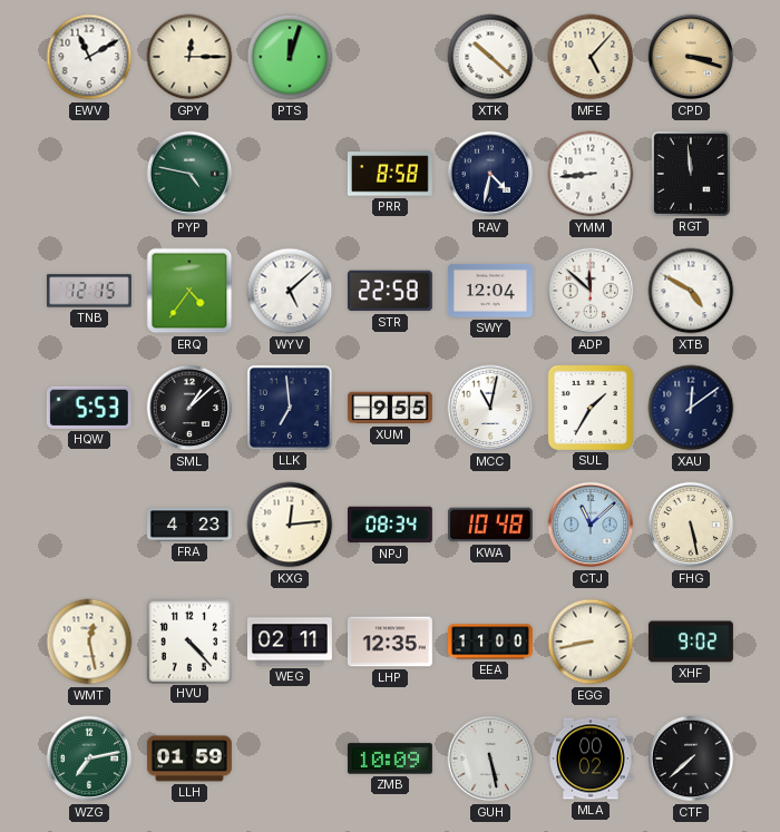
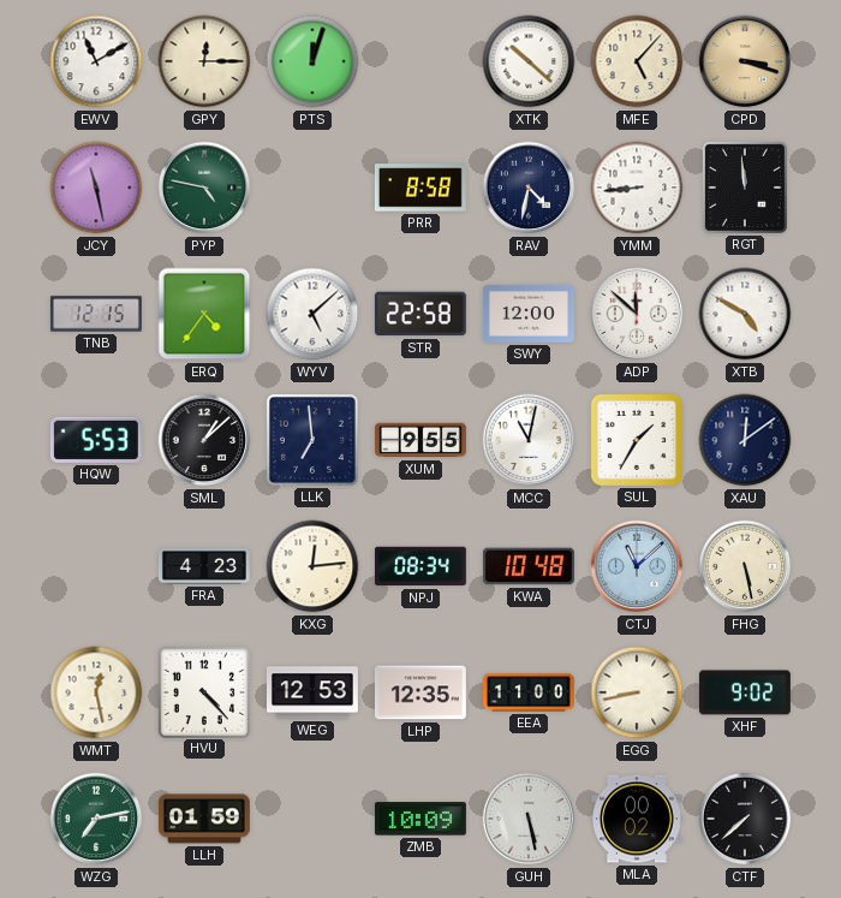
JCY: none -> 11:28 (96, 188)
SWY: 12:04 -> 12:00 (529, 314)
WEG: 02:11 -> 12:53 (312, 692)
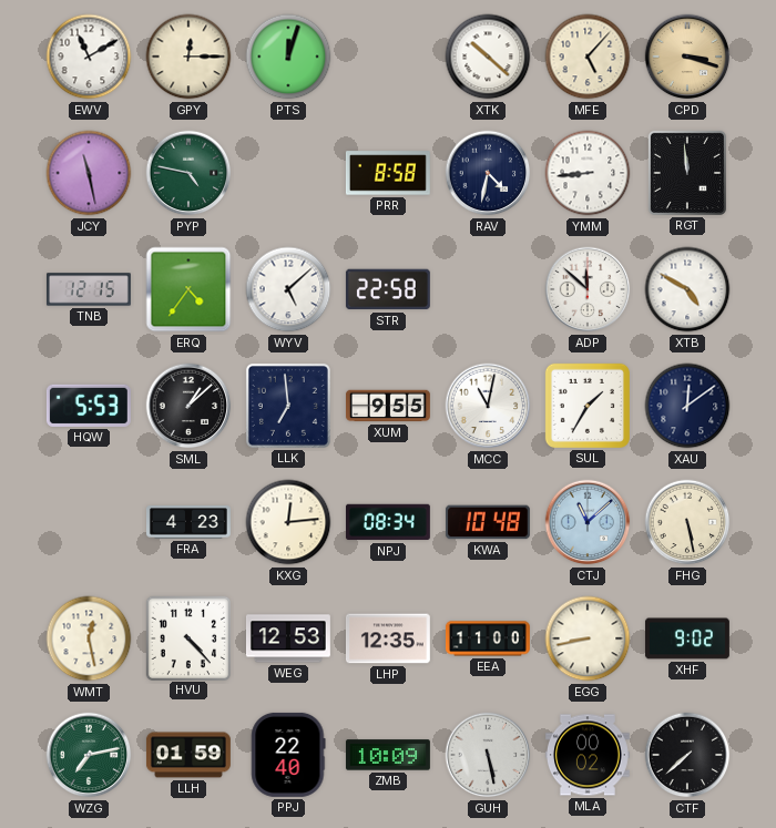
SWY: 12:00 -> none (529, 314)
PPJ: none -> 22:40 (288, 755)
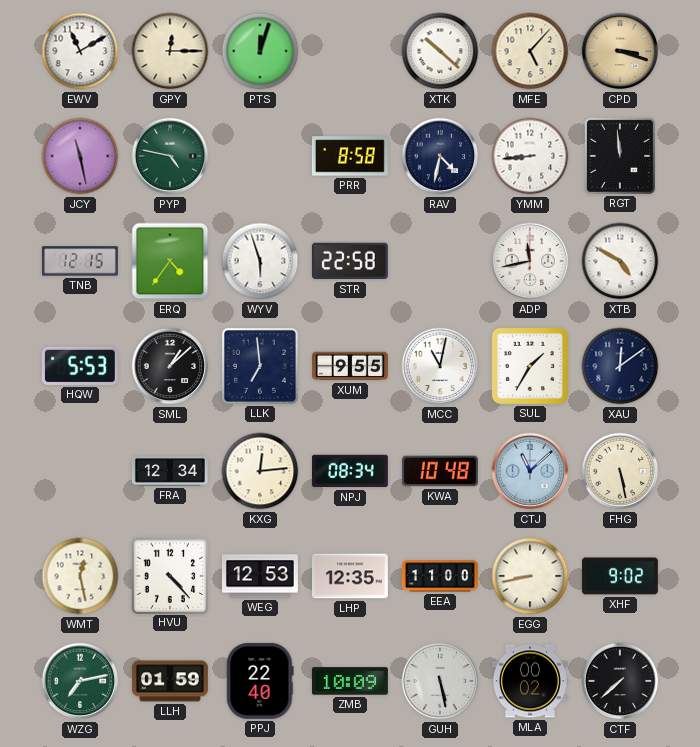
WYV: 5:08 -> 5:57 (260, 261)
ADP: 11:52 -> 11:43 (530, 261)
FRA: 4:23 -> 12:34 (171, 471)
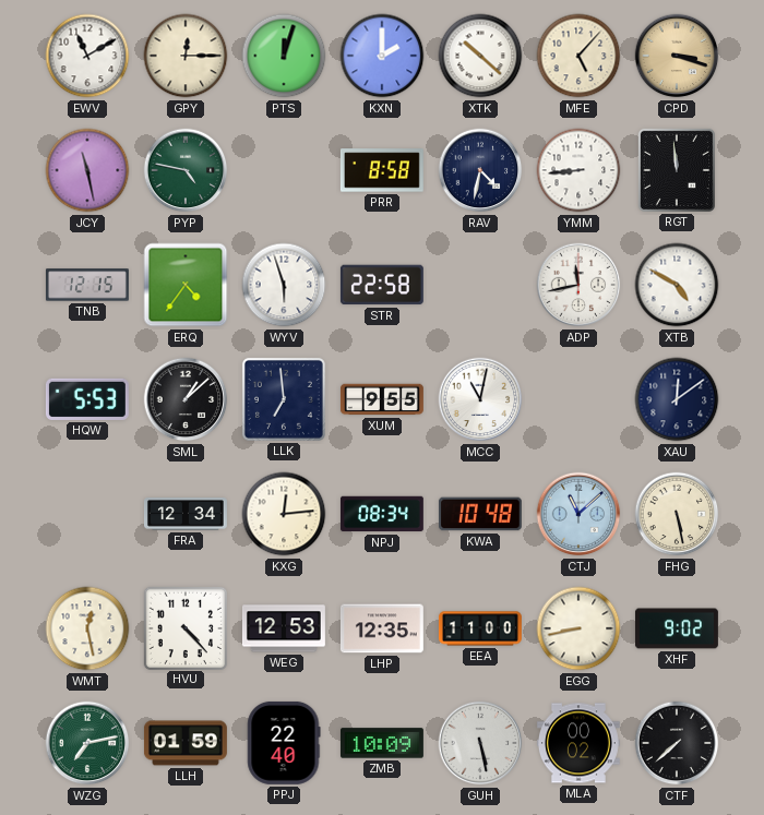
KXN: none -> 2:00 (382, 56)
SUL: 1:35 -> none (530, 366)
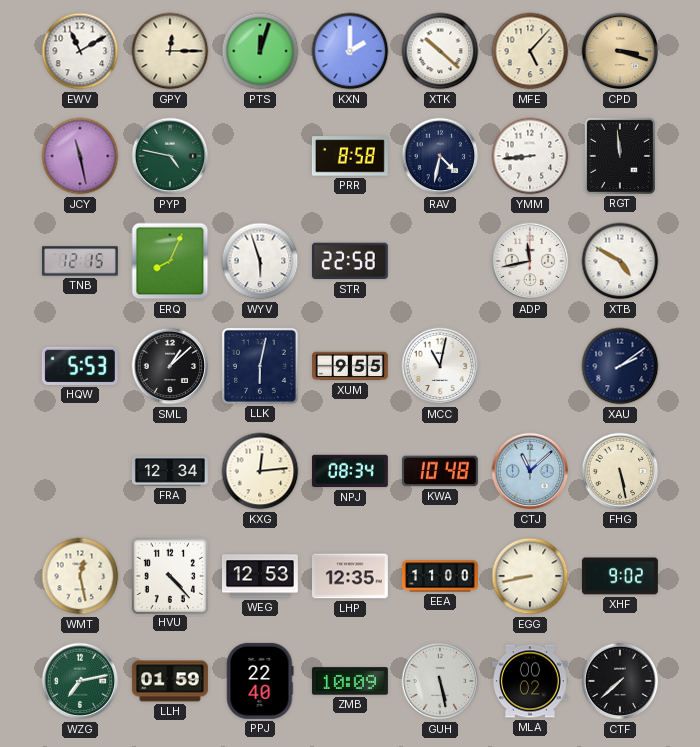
ERQ: 4:36 -> 8:04 (170, 261)
LLK: 6:59 -> 6:02 (260, 366)
XAU: 12:09 -> 2:09 (620, 366)
